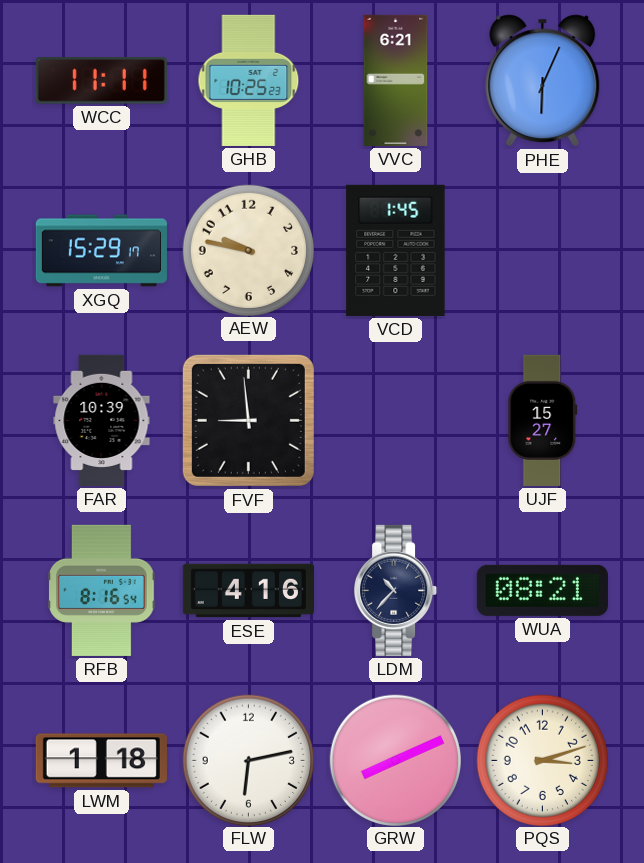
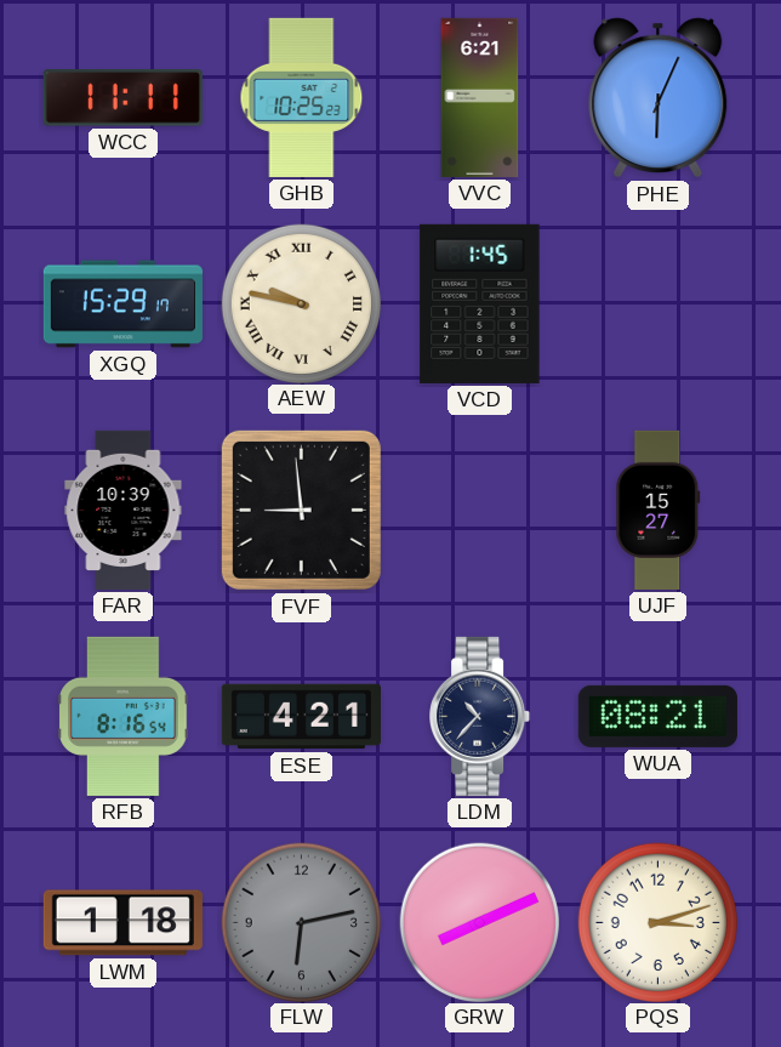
AEW numerals: Arabic -> Roman (301, 303)
ESE: 4:16 -> 4:21 (301, 717)
FLW dial: white -> grey (301, 922)
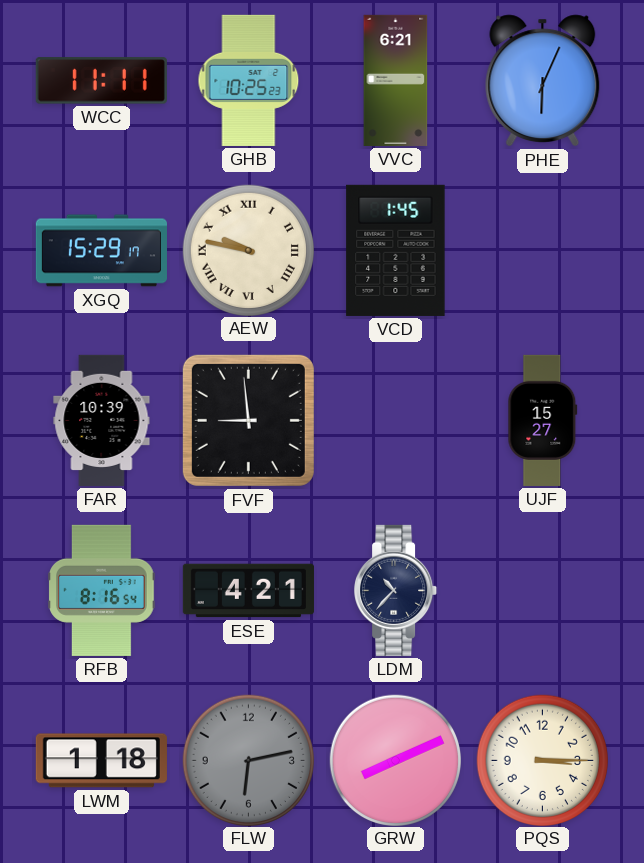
WUA: 08:21 -> none (657, 716)
PQS: 3:12 -> 3:15 (542, 760)
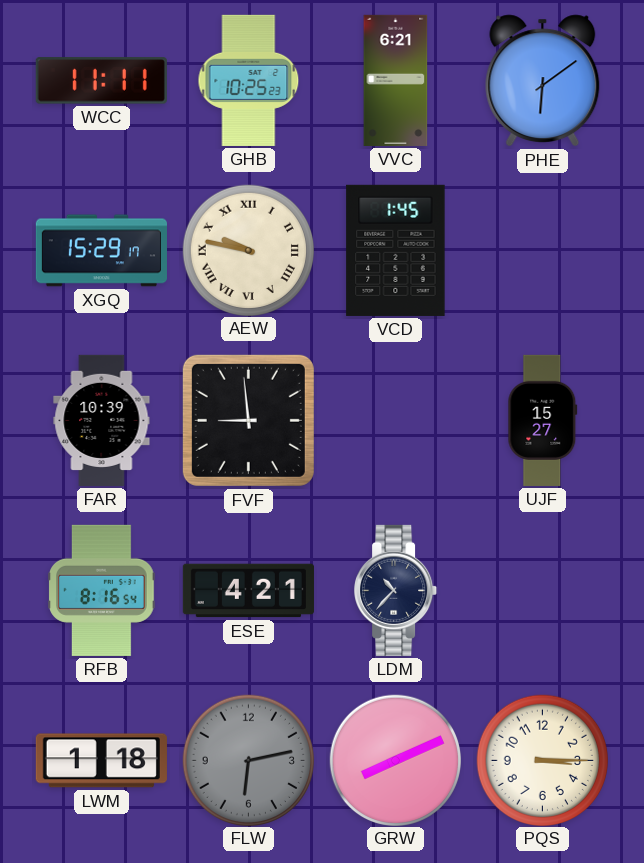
PHE: 6:04 -> 6:09 (543, 81)
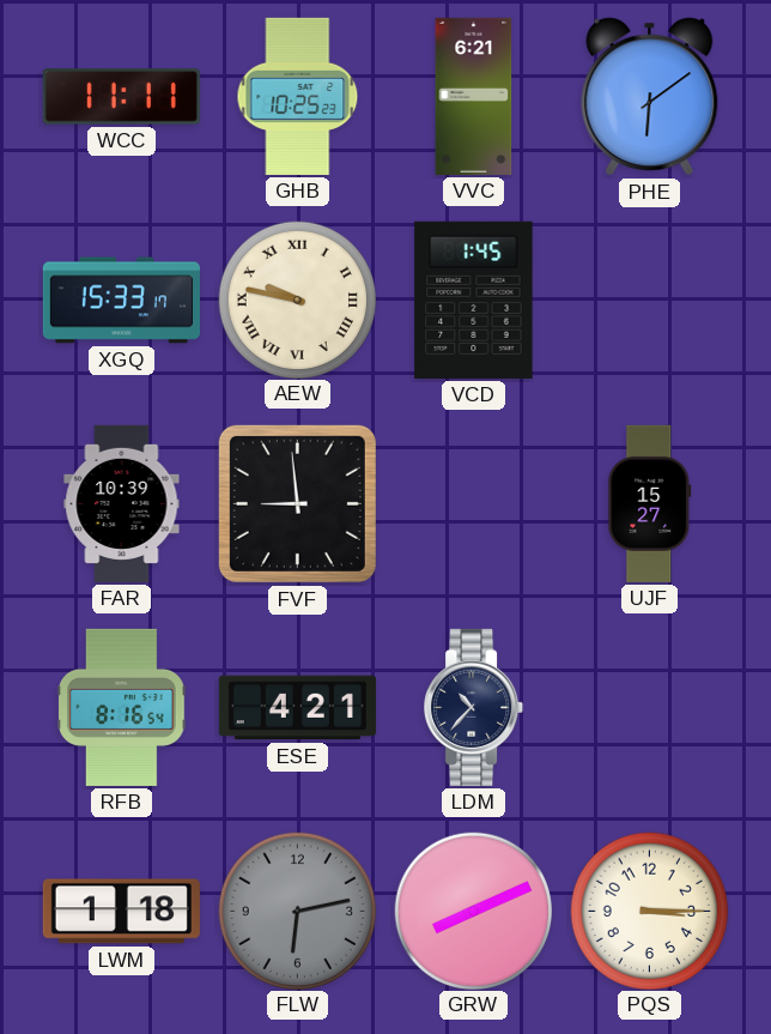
XGQ: 15:29 -> 15:33 (121, 301)
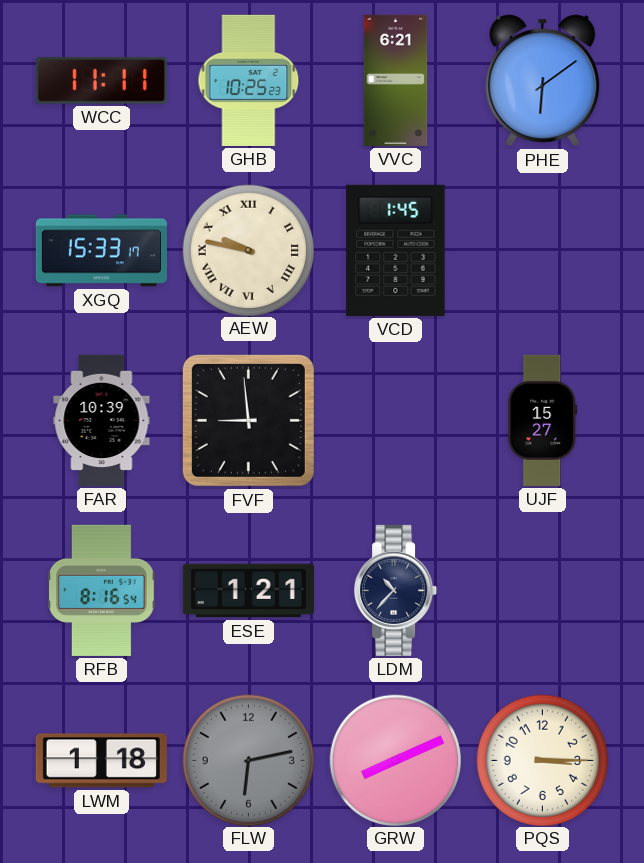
ESE: 4:21 -> 1:21 (248, 591)
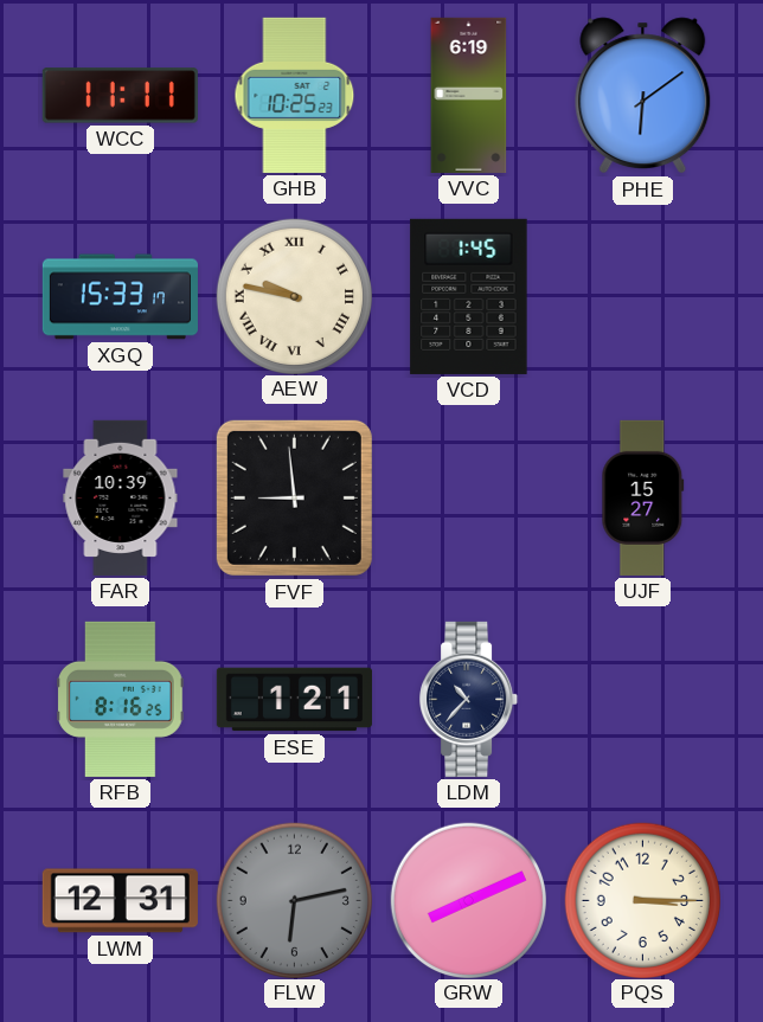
VVC: 6:21 -> 6:19 (469, 95)
RFB: 8:16:54 -> 8:16:25 (121, 699)
LWM: 1:18 -> 12:31 (120, 901)
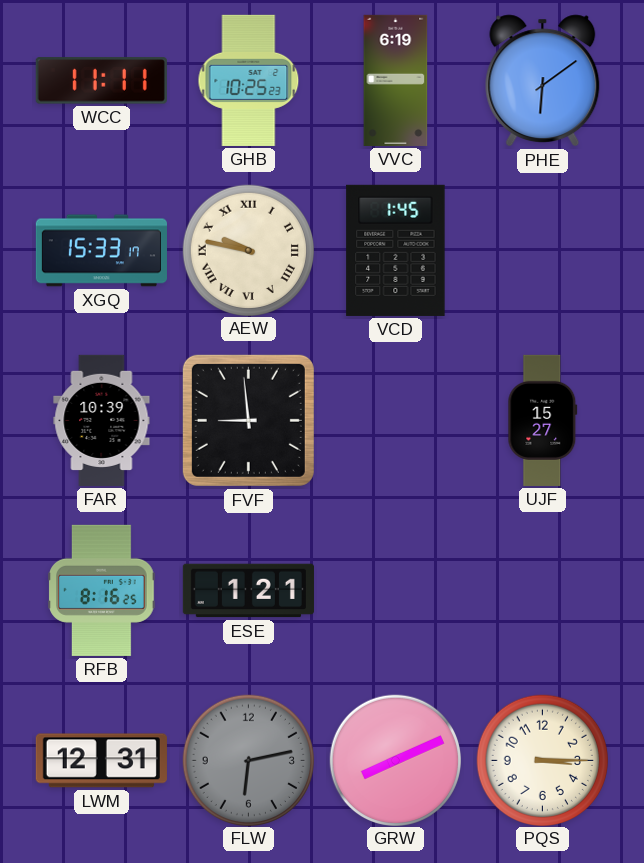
LDM: 10:37 -> none (469, 699)
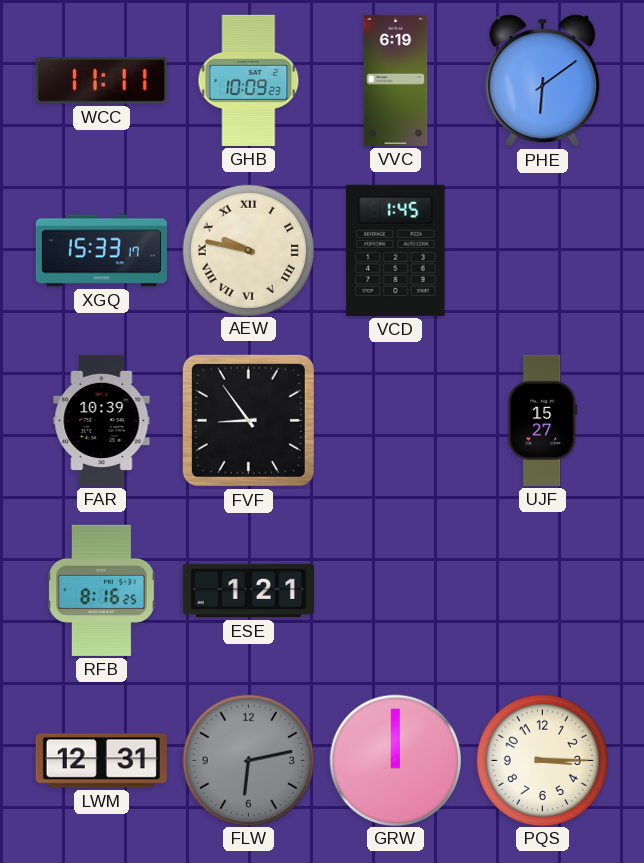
GHB: 10:25 -> 10:09 (249, 80)
FVF: 8:59 -> 8:54 (248, 420)
GRW: 8:11 -> 12:00 (395, 760)
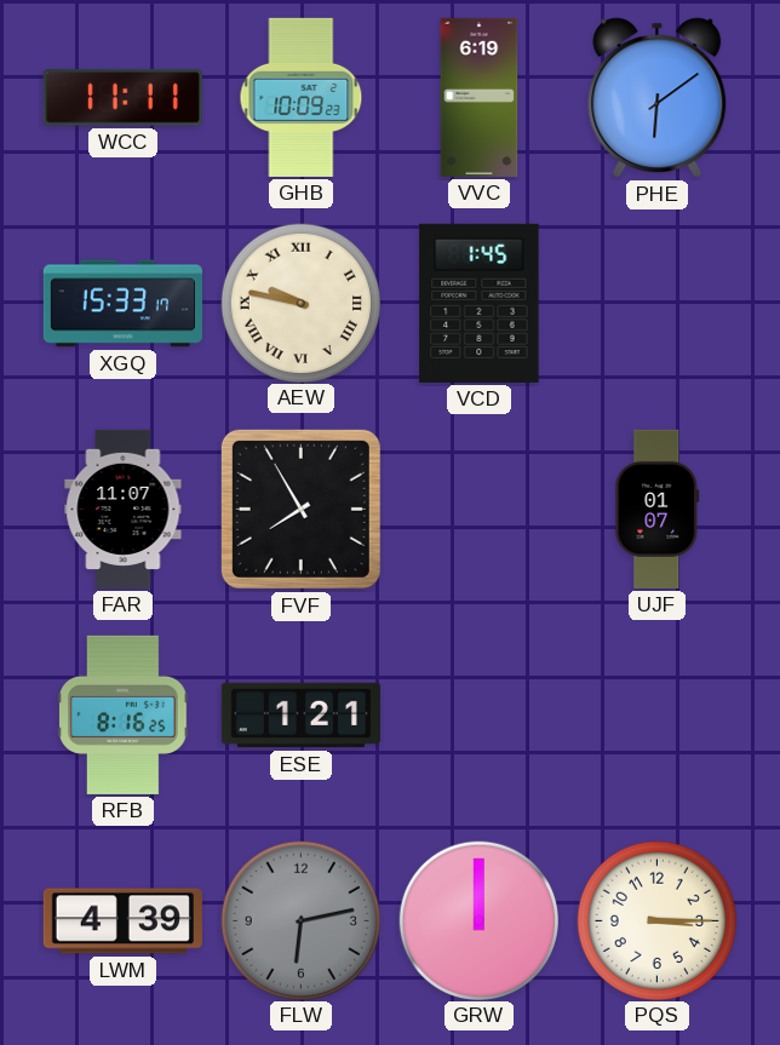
FAR: 10:39 -> 11:07 (124, 509)
FVF: 8:54 -> 7:55 (300, 509)
UJF: 15:27 -> 01:07 (658, 509)
LWM: 12:31 -> 4:39 (122, 921)
